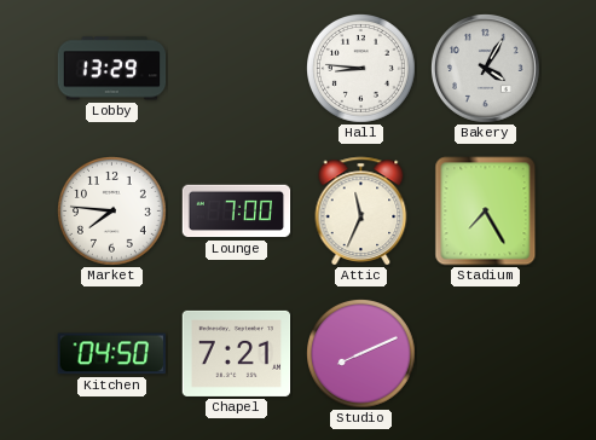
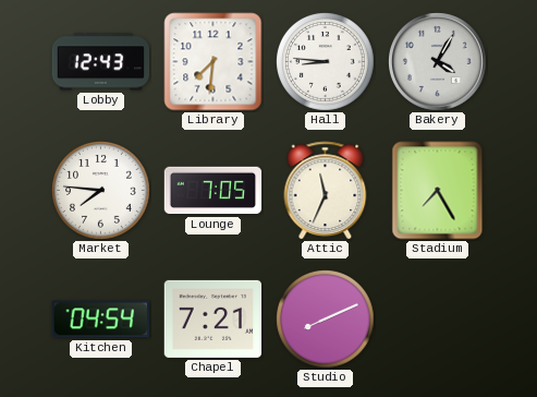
Lobby: 13:29 -> 12:43 (101, 62)
Library: none -> 7:31 (213, 62)
Lounge: 7:00 -> 7:05 (213, 191)
Kitchen: 04:50 -> 04:54 (100, 320)
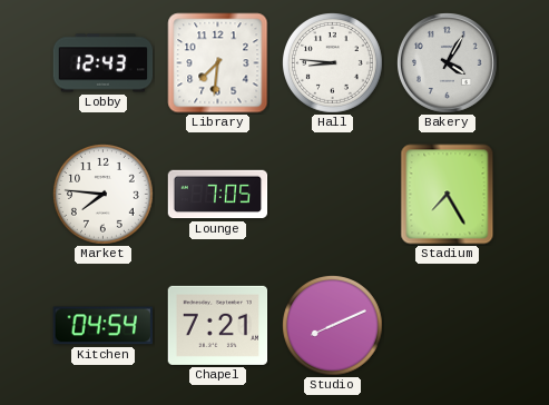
Attic: 11:34 -> none (326, 191)
